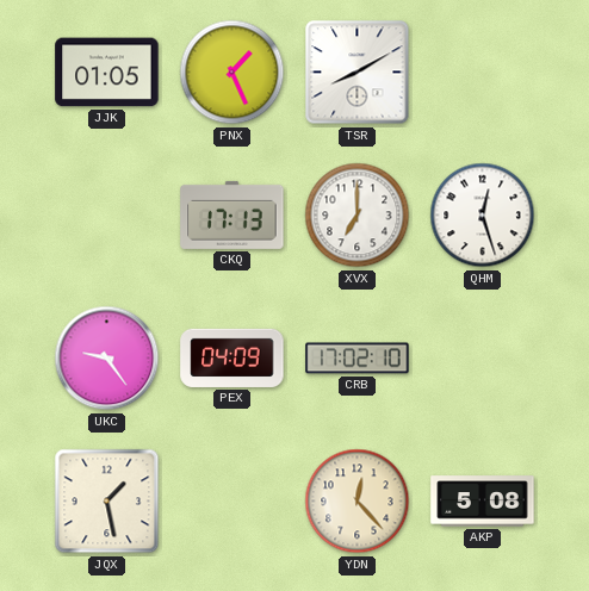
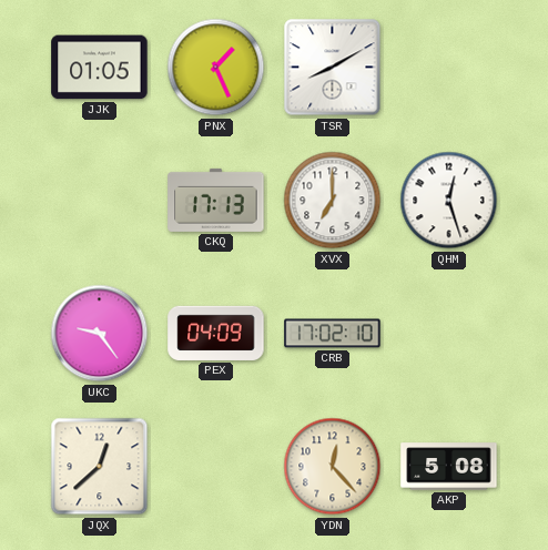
JQX: 1:28 -> 12:38 (100, 467)
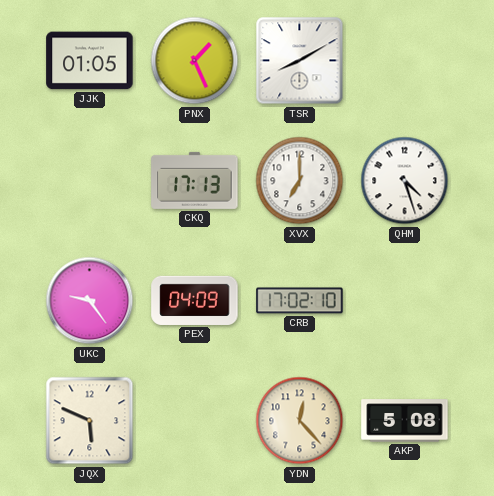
QHM: 12:27 -> 4:27 (405, 181)
JQX: 12:38 -> 5:49 (90, 421)
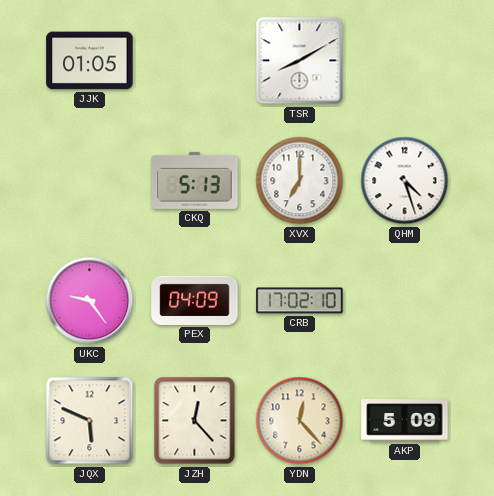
PNX: 1:26 -> none (195, 61)
CKQ: 17:13 -> 5:13 (195, 180)
JZH: none -> 12:23 (195, 421)
AKP: 5:08 -> 5:09 (405, 421)
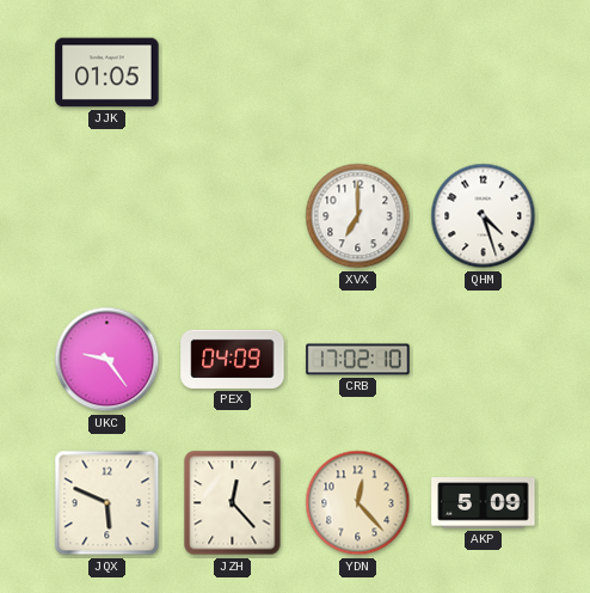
TSR: 8:10 -> none (300, 61)
CKQ: 5:13 -> none (195, 180)
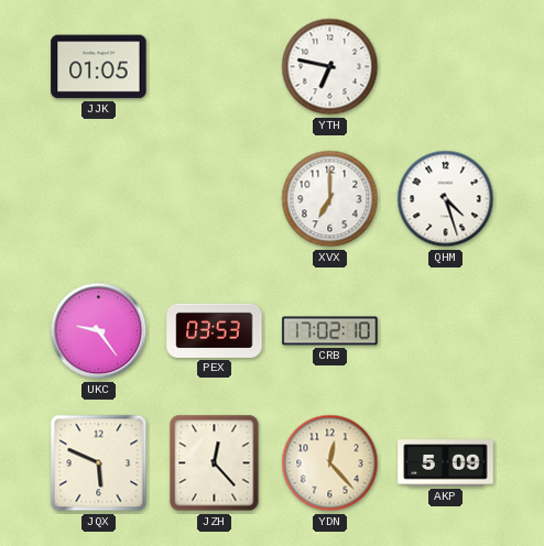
YTH: none -> 6:47 (330, 67)
PEX: 04:09 -> 03:53 (215, 330)
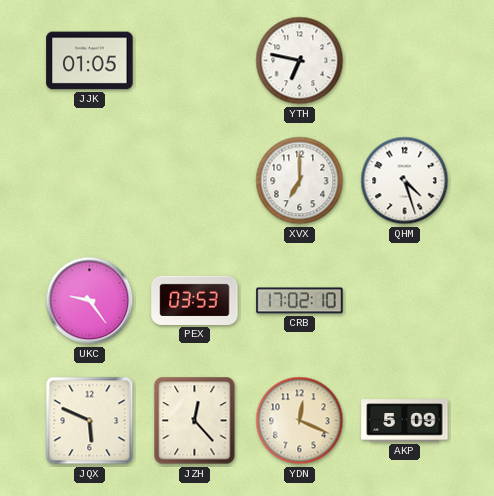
YDN: 12:23 -> 12:19 (300, 421)
